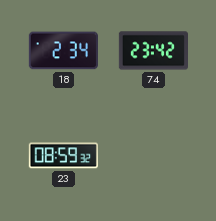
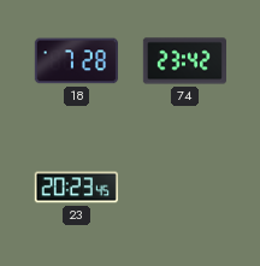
18: 2:34 -> 7:28 (76, 61)
23: 08:59 -> 20:23 (76, 188)
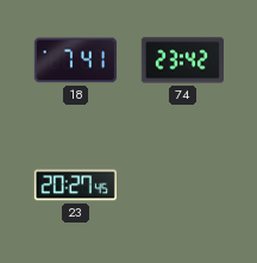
18: 7:28 -> 7:41 (75, 61)
23: 20:23 -> 20:27 (75, 186)
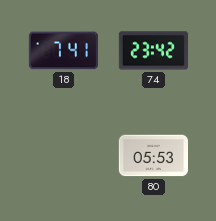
23: 20:27 -> none (75, 186)
80: none -> 05:53 (153, 156)
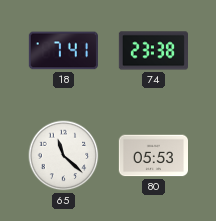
74: 23:42 -> 23:38 (153, 51)
65: none -> 11:22 (64, 156)
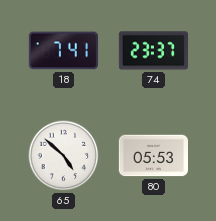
74: 23:38 -> 23:37 (153, 51)
65: 11:22 -> 4:52 (64, 156)
